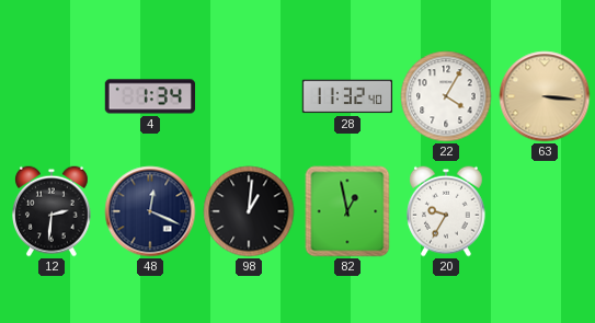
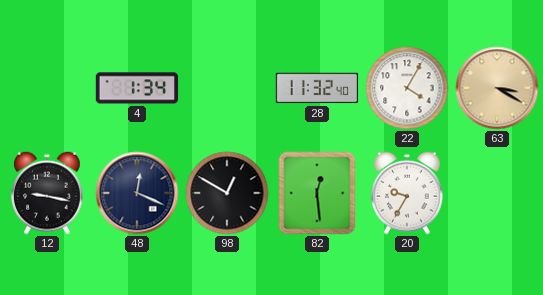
63: 3:16 -> 3:20 (497, 88)
12: 2:31 -> 9:17 (48, 193)
98: 1:01 -> 12:50 (227, 193)
82: 12:58 -> 12:29 (317, 193)
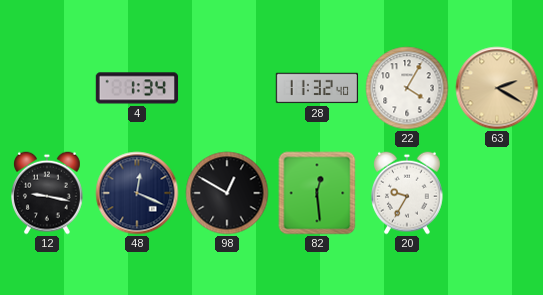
63: 3:20 -> 2:20 (497, 88)
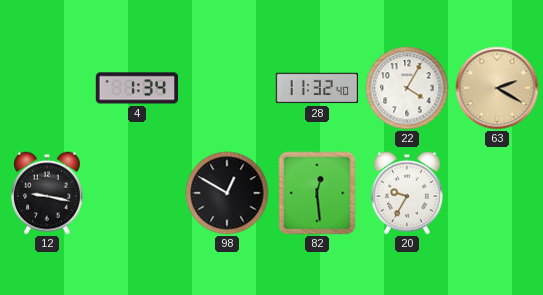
48: 12:19 -> none (137, 193)
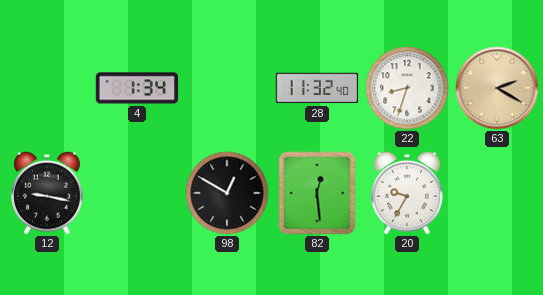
22: 4:05 -> 8:33 (407, 88)
